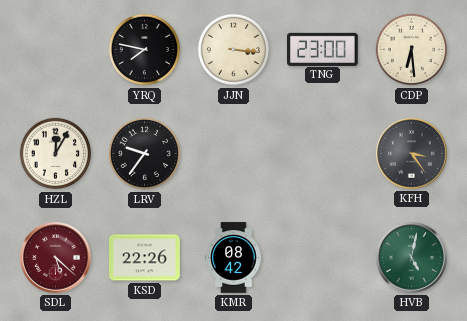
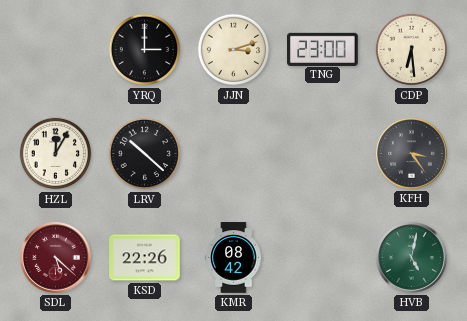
YRQ: 7:47 -> 3:00 (145, 50)
JJN: 3:16 -> 3:12 (234, 50)
LRV: 9:36 -> 10:22 (145, 154)
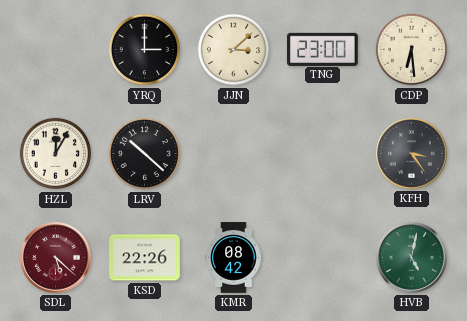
JJN: 3:12 -> 3:08 (234, 50)
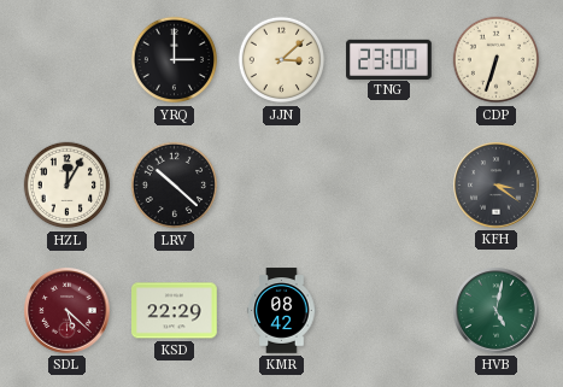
CDP: 6:29 -> 6:33 (497, 60)
KFH: 3:24 -> 3:21 (497, 186)
KSD: 22:26 -> 22:29 (175, 311)
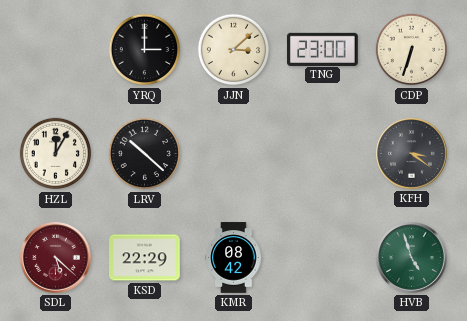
HVB: 5:02 -> 4:57 (412, 258)
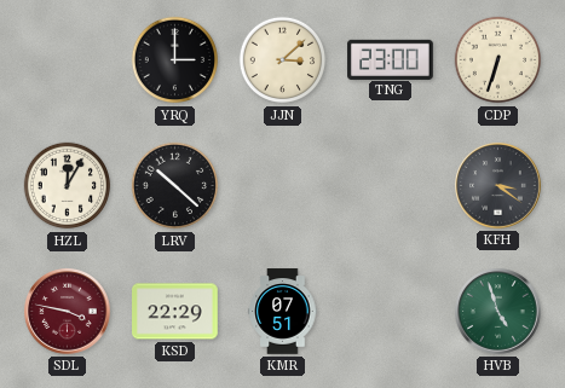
SDL: 5:22 -> 3:47 (68, 312)
KMR: 08:42 -> 07:51 (283, 312)
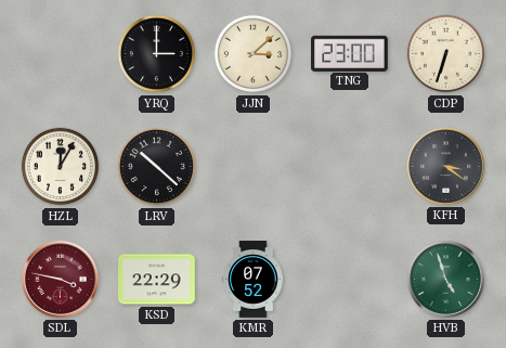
KMR: 07:51 -> 07:52 (254, 280)
